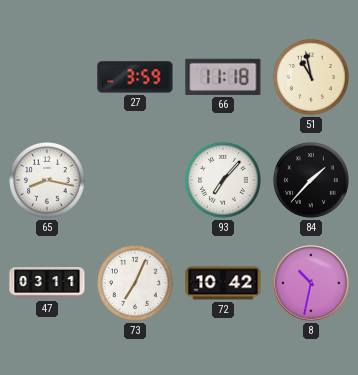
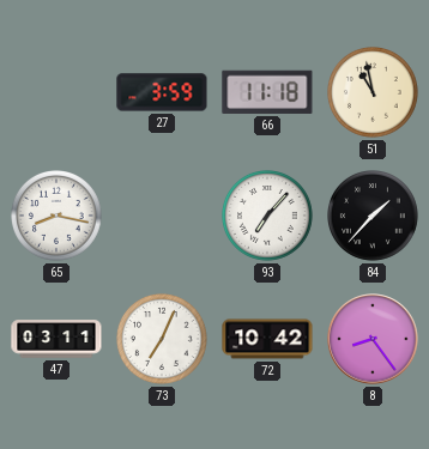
8: 10:32 -> 8:24 (373, 339)
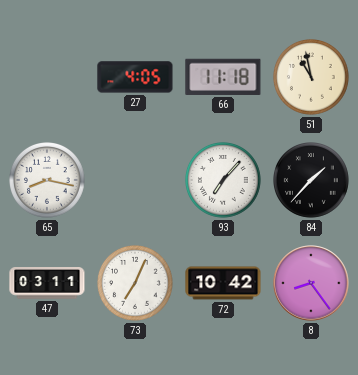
27: 3:59 -> 4:05 (135, 77)
